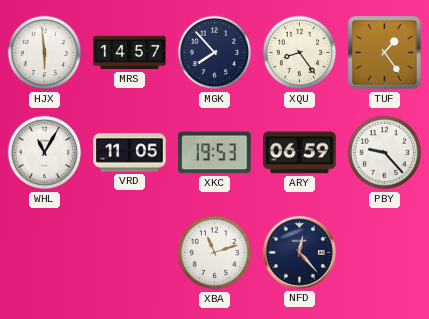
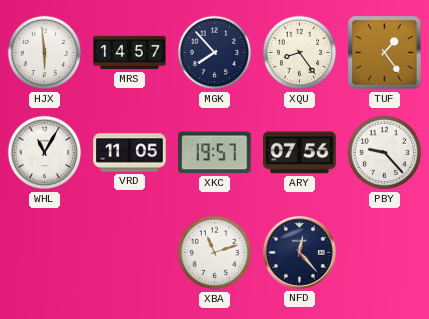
XKC: 19:53 -> 19:57 (215, 153)
ARY: 06:59 -> 07:56 (300, 153)
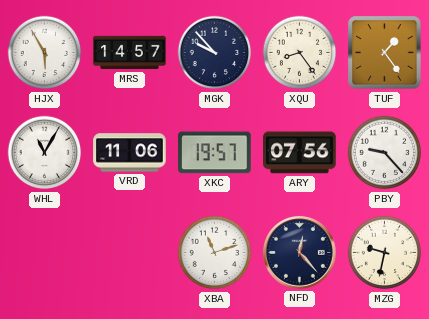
HJX: 5:59 -> 5:55 (45, 53)
MGK: 7:53 -> 9:53 (215, 53)
VRD: 11:05 -> 11:06 (130, 153)
MZG: none -> 9:32 (385, 253)
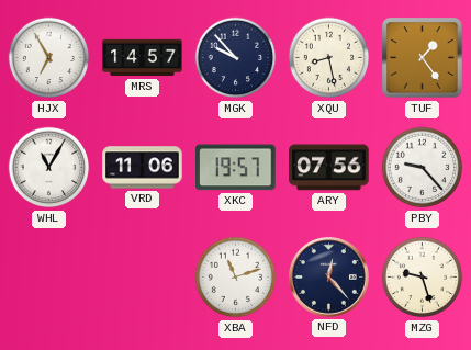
HJX: 5:55 -> 6:55 (49, 58)
XQU: 8:24 -> 8:28 (329, 58)
MZG: 9:32 -> 9:27 (423, 278)
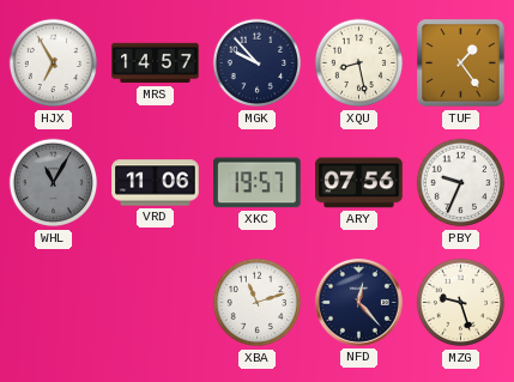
WHL dial: white -> grey (54, 183)
PBY: 9:23 -> 9:34 (461, 183)
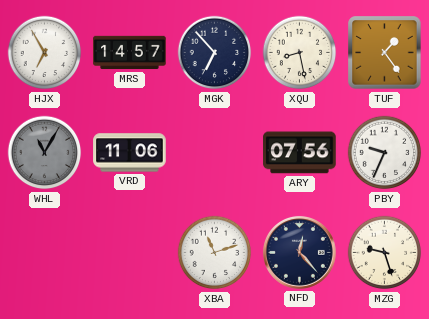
MGK: 9:53 -> 6:53 (215, 53)
XKC: 19:57 -> none (258, 183)
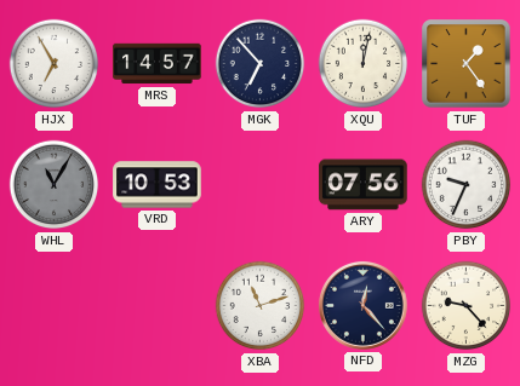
XQU: 8:28 -> 12:02 (364, 64)
VRD: 11:06 -> 10:53 (158, 185)
MZG: 9:27 -> 9:23 (467, 306)
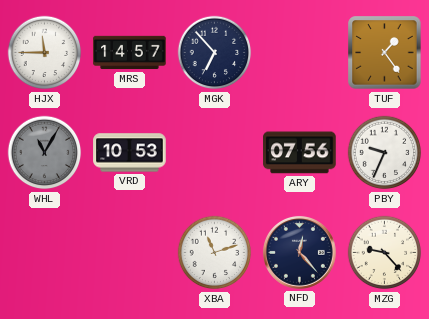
HJX: 6:55 -> 11:45 (45, 53)
XQU: 12:02 -> none (364, 64)
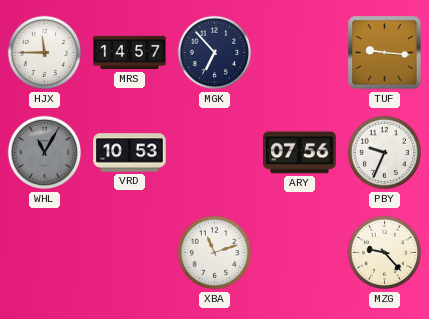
TUF: 1:24 -> 9:16 (385, 53)
NFD: 12:23 -> none (299, 252)
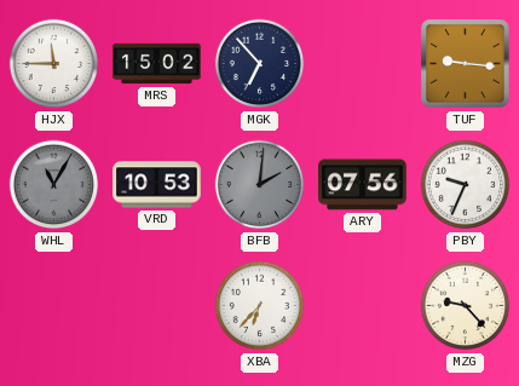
MRS: 14:57 -> 15:02 (157, 64)
BFB: none -> 2:01 (260, 185)
XBA: 11:12 -> 6:37 (260, 306)
